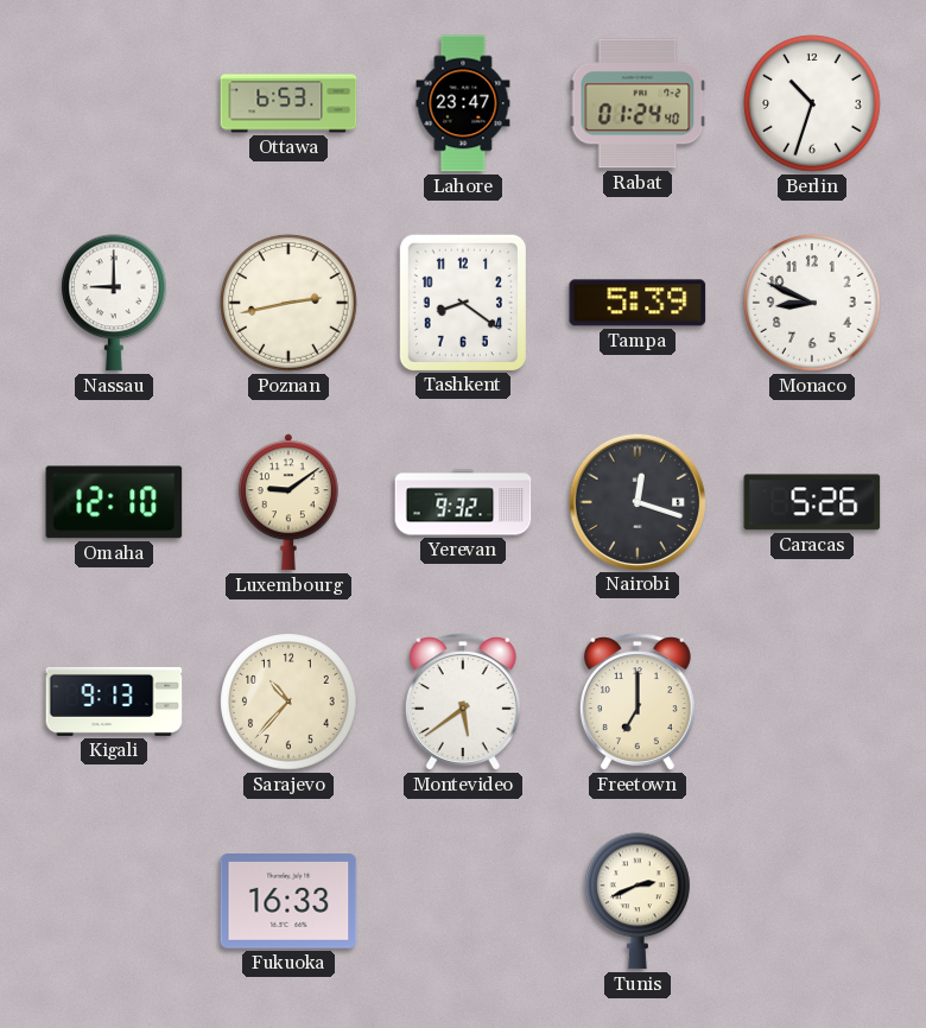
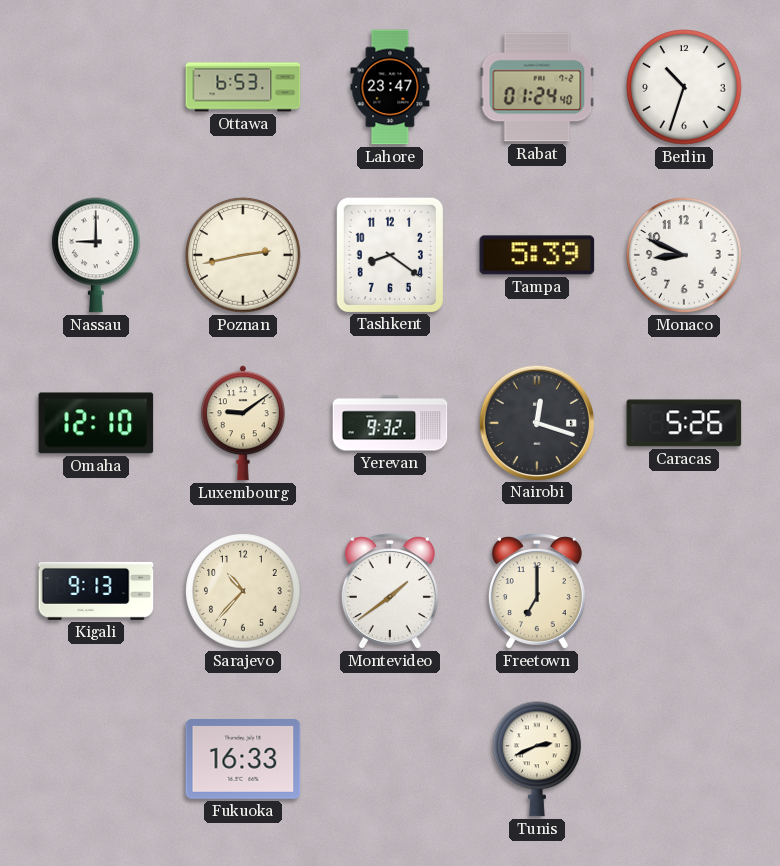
Montevideo: 5:39 -> 1:39 (390, 591)
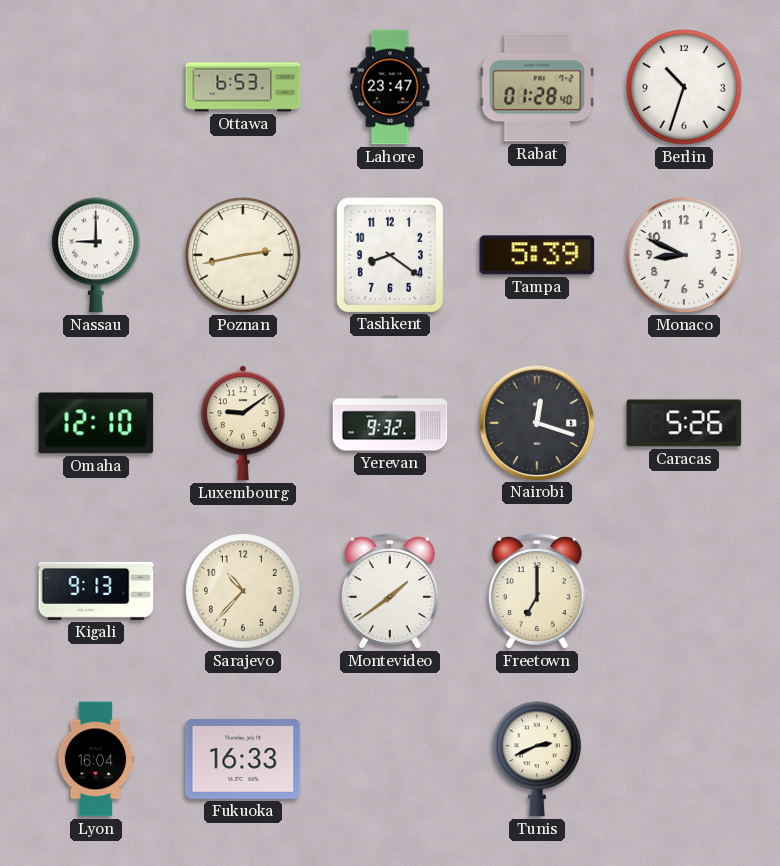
Rabat: 01:24 -> 01:28 (537, 87)
Lyon: none -> 16:04 (96, 759)
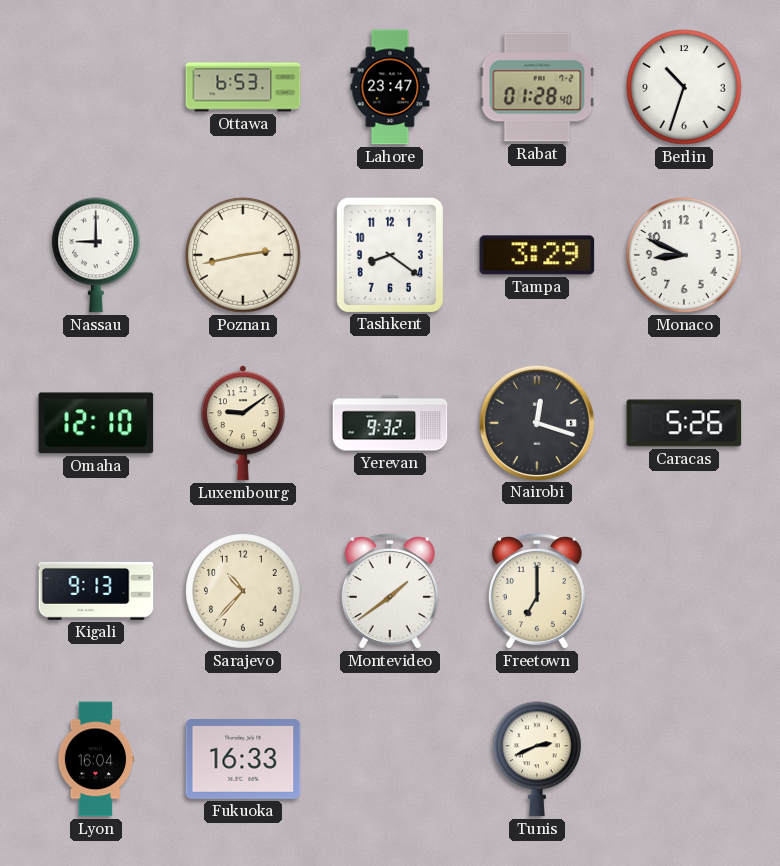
Tampa: 5:39 -> 3:29 (537, 255)
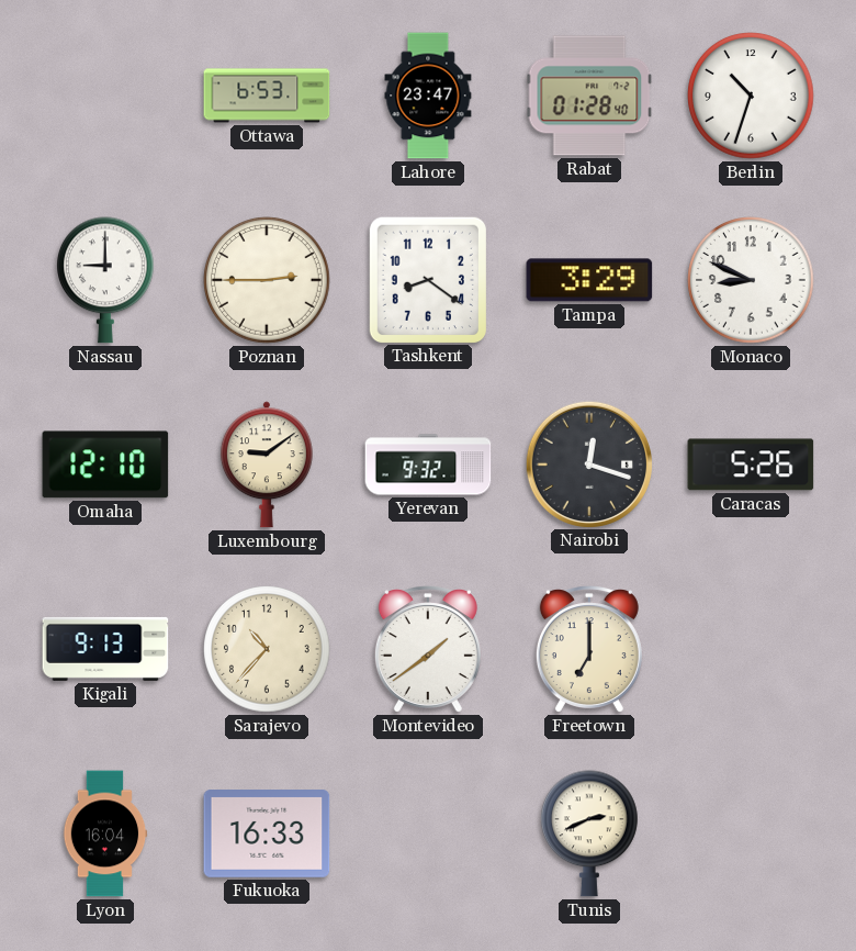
Poznan: 2:43 -> 2:45 (267, 280)
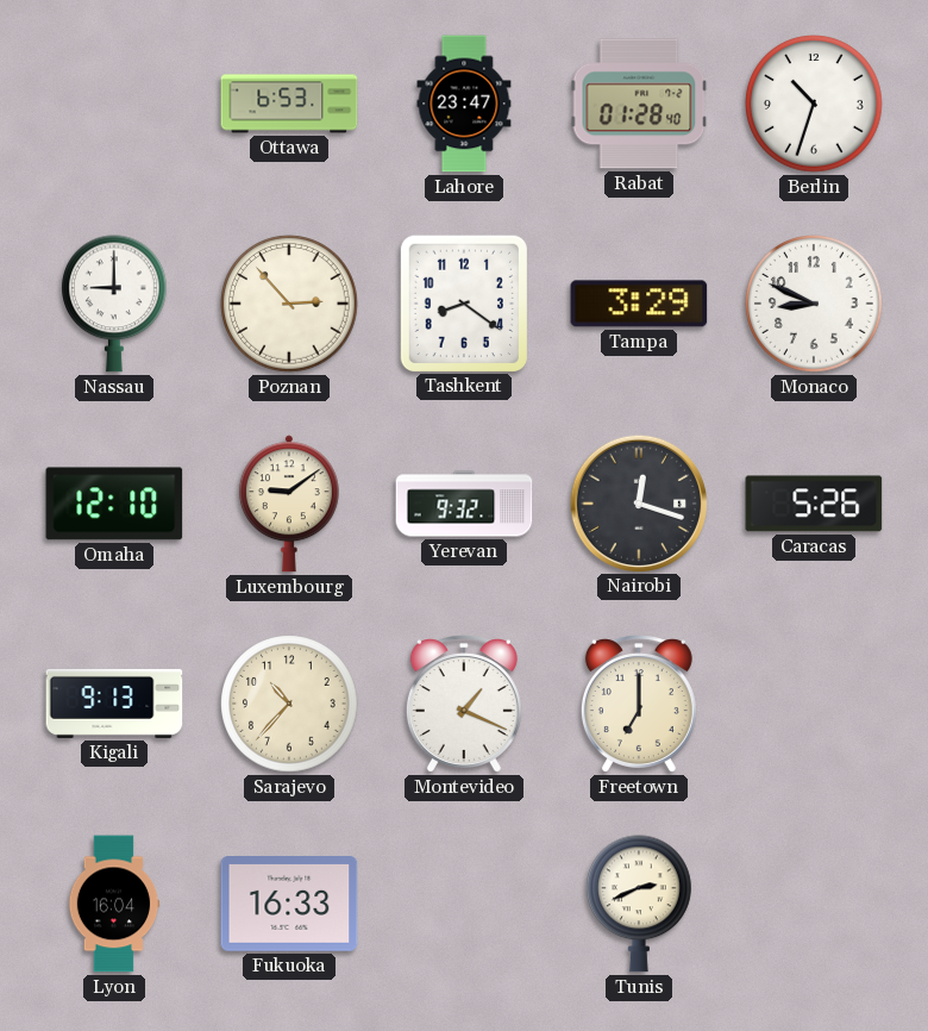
Poznan: 2:45 -> 2:53 (289, 304)
Montevideo: 1:39 -> 1:19 (464, 704)
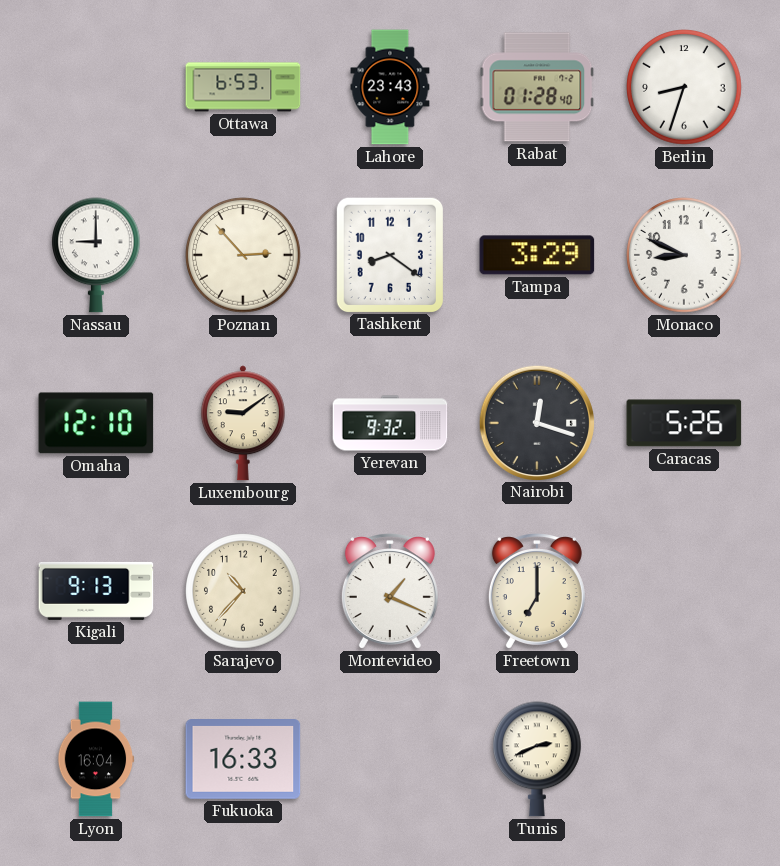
Lahore: 23:47 -> 23:43 (390, 87)
Berlin: 10:33 -> 8:33 (684, 87)
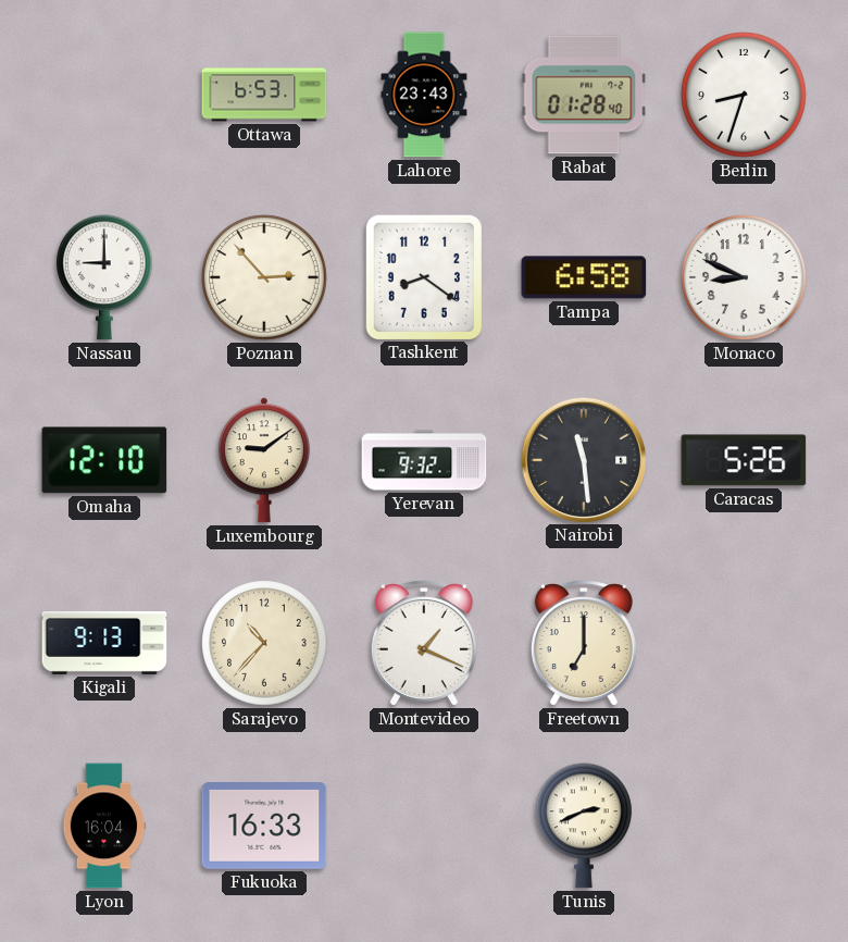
Tampa: 3:29 -> 6:58 (584, 277)
Nairobi: 12:18 -> 11:29 (583, 459)
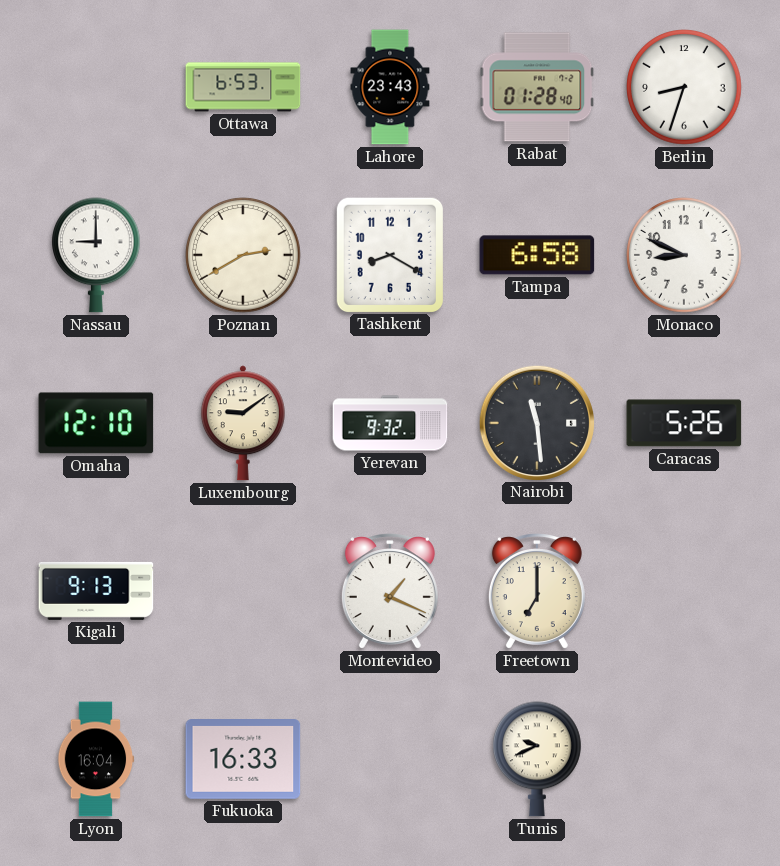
Poznan: 2:53 -> 2:40 (243, 255)
Tashkent: 8:21 -> 8:20 (389, 254)
Sarajevo: 10:37 -> none (264, 643)
Tunis: 2:41 -> 9:41 (538, 759)
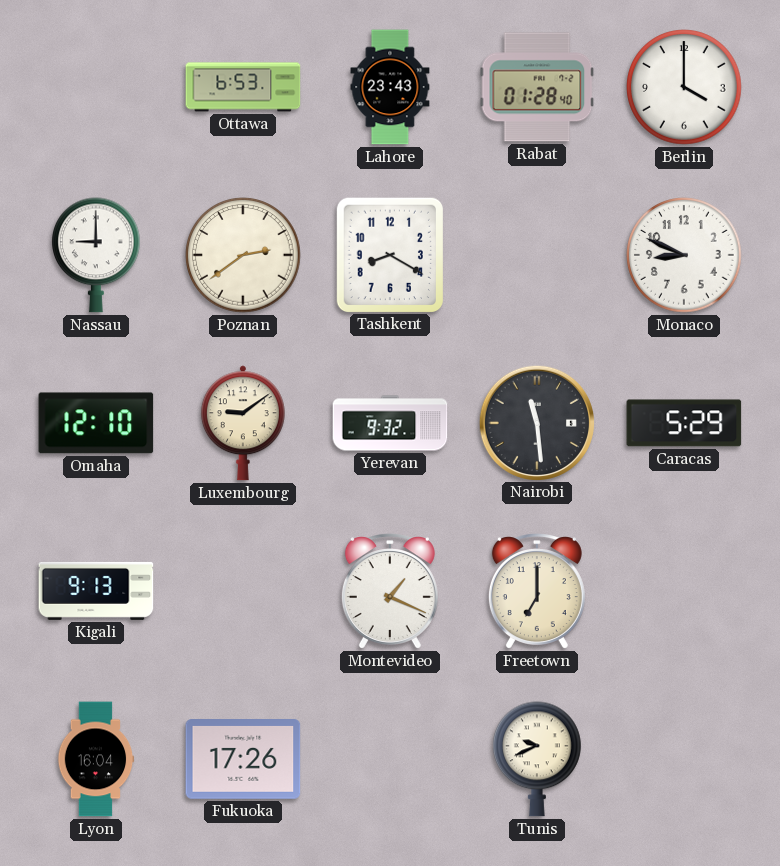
Berlin: 8:33 -> 4:00 (684, 87)
Poznan: 2:40 -> 2:39 (243, 255)
Tampa: 6:58 -> none (537, 255)
Caracas: 5:26 -> 5:29 (684, 423)
Fukuoka: 16:33 -> 17:26 (243, 760)
